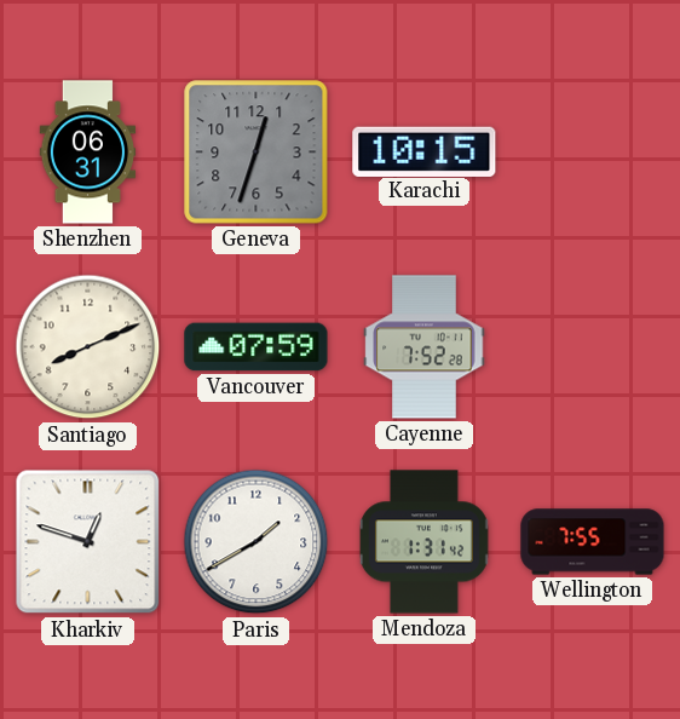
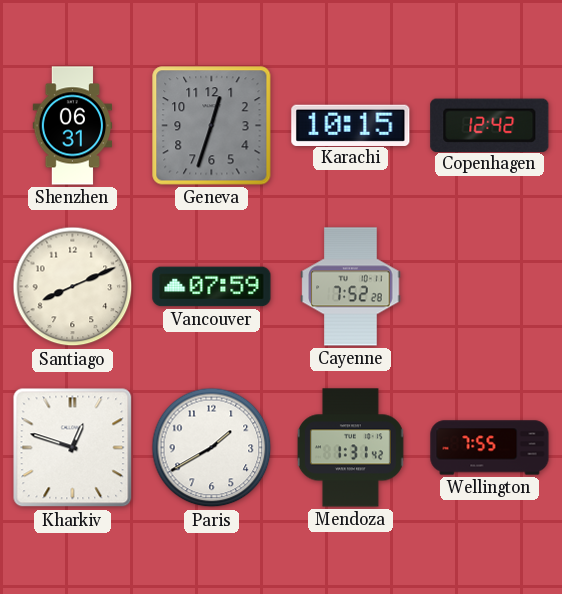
Copenhagen: none -> 12:42 (490, 125)
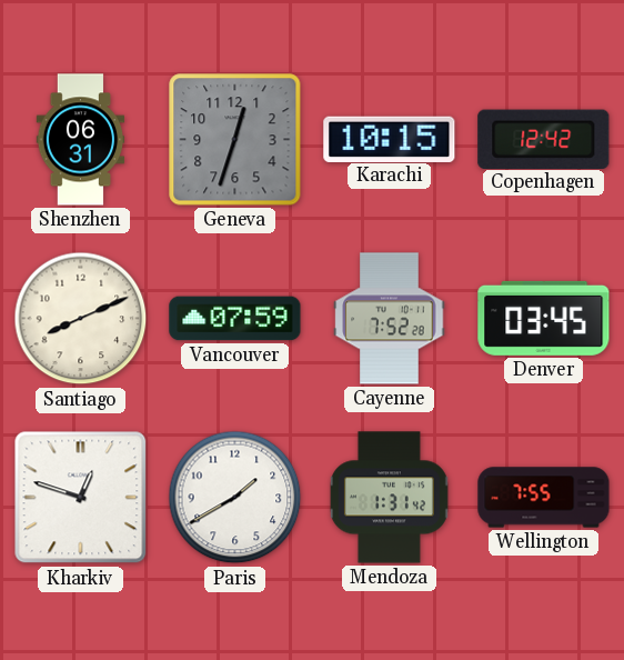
Denver: none -> 03:45 (544, 318)
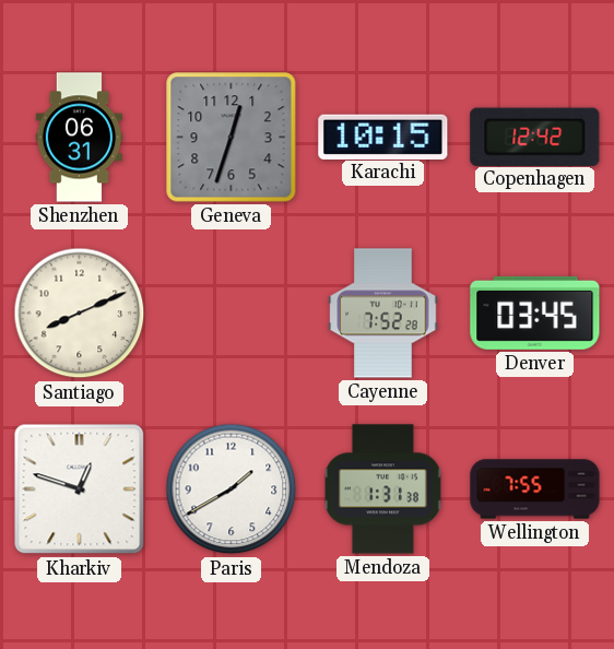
Vancouver: 07:59 -> none (235, 319)
Mendoza: 1:31:42 -> 1:31:38 (382, 489)
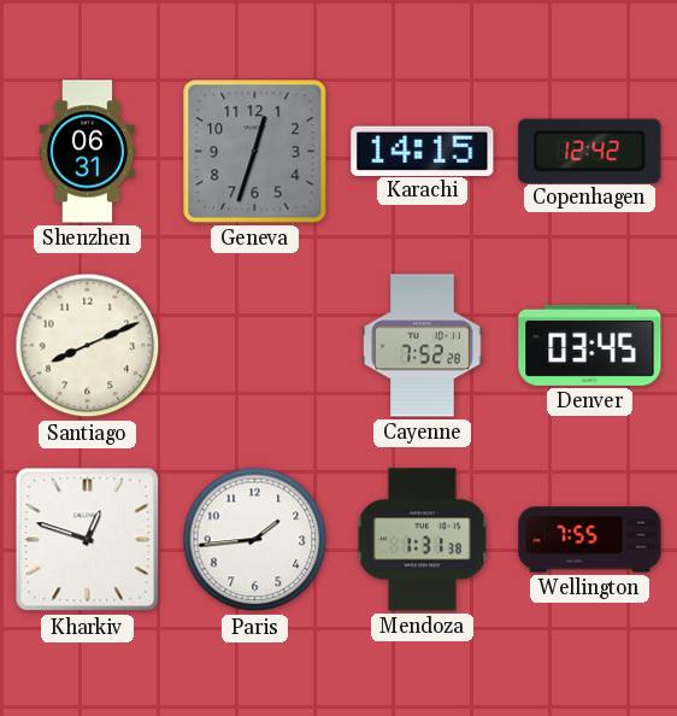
Karachi: 10:15 -> 14:15 (423, 151)
Paris: 1:40 -> 1:44 (255, 540)
